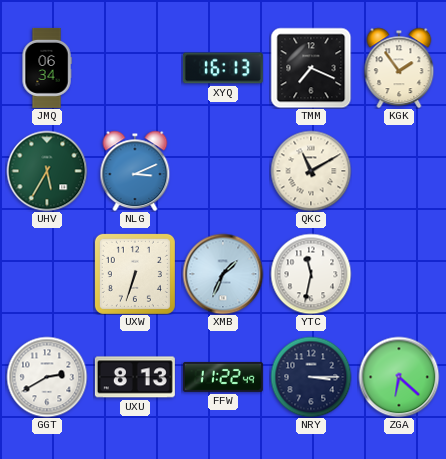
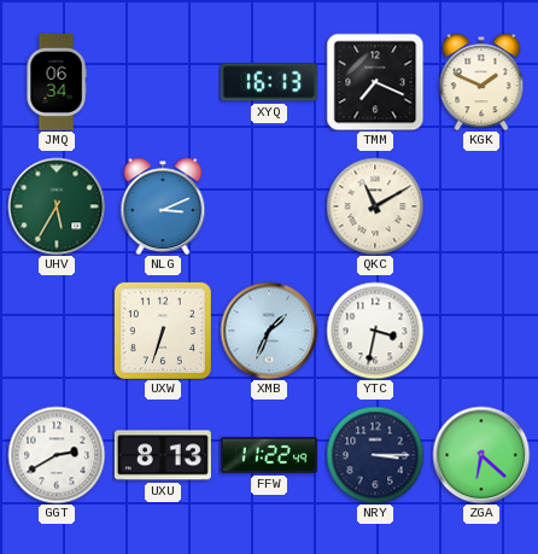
KGK: 1:54 -> 1:49 (481, 82)
YTC: 11:32 -> 3:32 (375, 331)
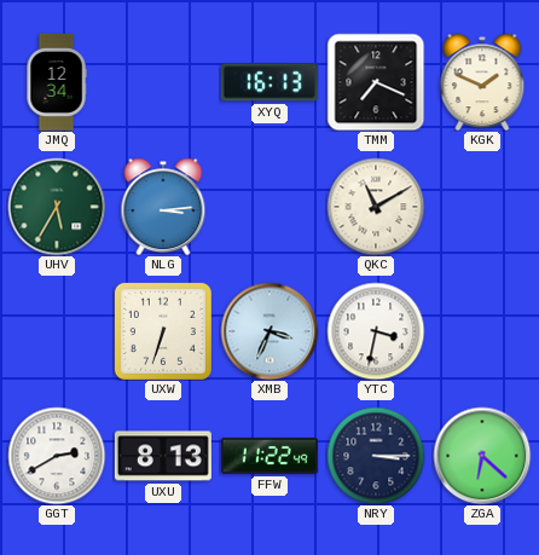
JMQ: 06:34 -> 12:34 (57, 82)
NLG: 3:11 -> 3:14 (163, 207)
XMB: 1:34 -> 3:34 (269, 331)
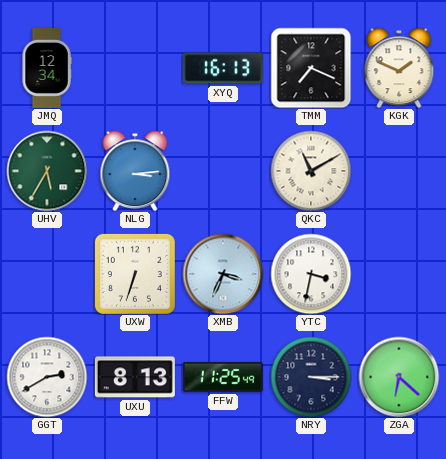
FFW: 11:22 -> 11:25 (223, 377)
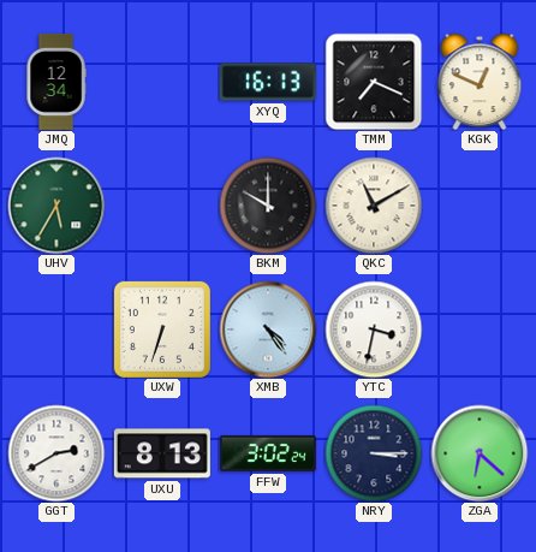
KGK: 1:49 -> 12:49 (480, 82)
NLG: 3:14 -> none (135, 171)
BKM: none -> 10:00 (268, 206)
XMB: 3:34 -> 4:24 (268, 330)
FFW: 11:25 -> 3:02 (268, 453)
